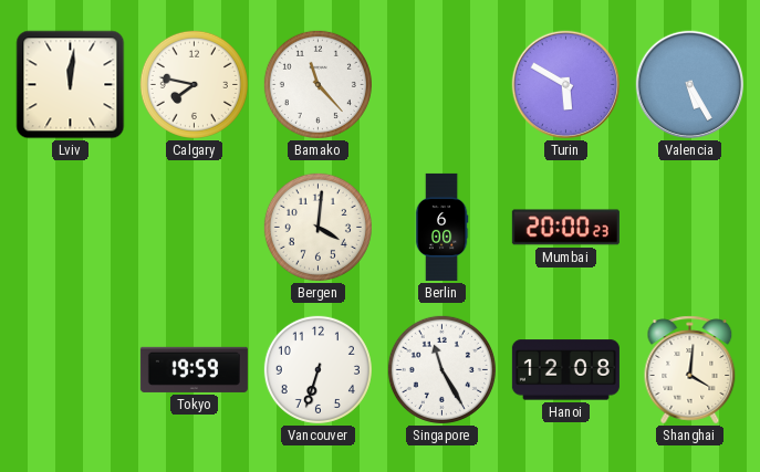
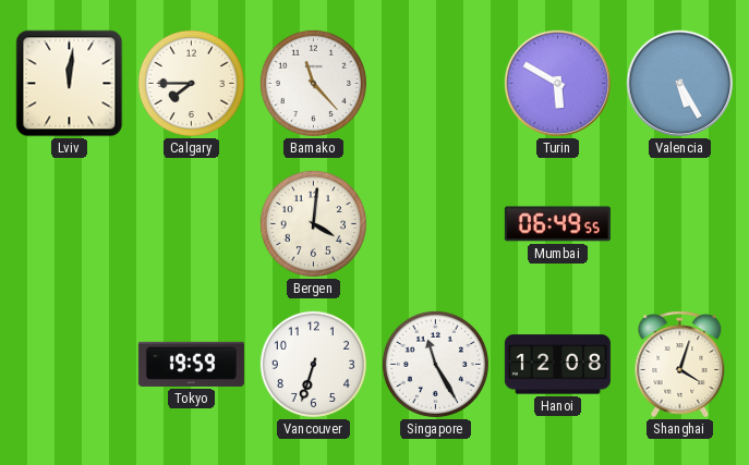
Calgary: 7:47 -> 7:45 (191, 83)
Berlin: 6:00 -> none (441, 227)
Mumbai: 20:00 -> 06:49 (557, 224)
Shanghai: 4:01 -> 4:03 (680, 365)
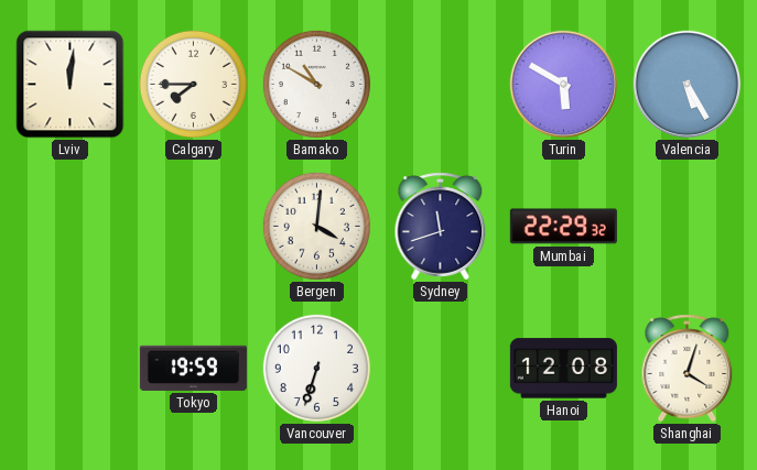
Bamako: 11:23 -> 10:50 (316, 84)
Sydney: none -> 11:42 (441, 227)
Mumbai: 06:49 -> 22:29 (563, 227)
Singapore: 11:25 -> none (435, 364)
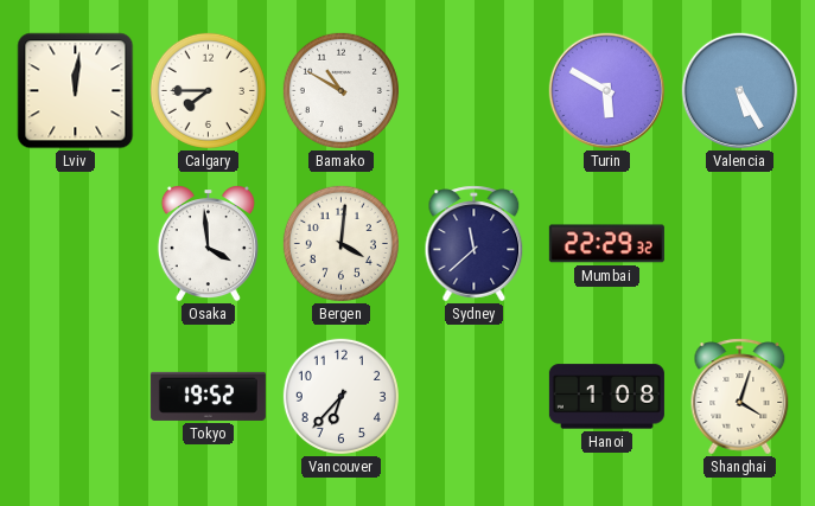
Osaka: none -> 3:59 (208, 244)
Sydney: 11:42 -> 11:38 (475, 244)
Tokyo: 19:59 -> 19:52 (208, 396)
Vancouver: 6:33 -> 6:37 (340, 396)
Hanoi: 12:08 -> 1:08 (606, 397)
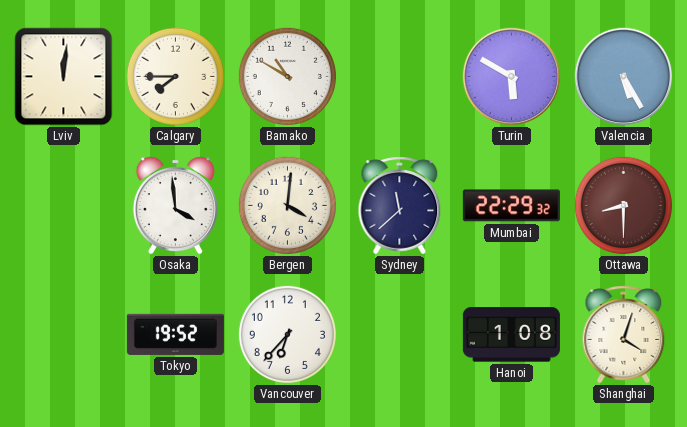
Ottawa: none -> 8:30 (623, 205)
